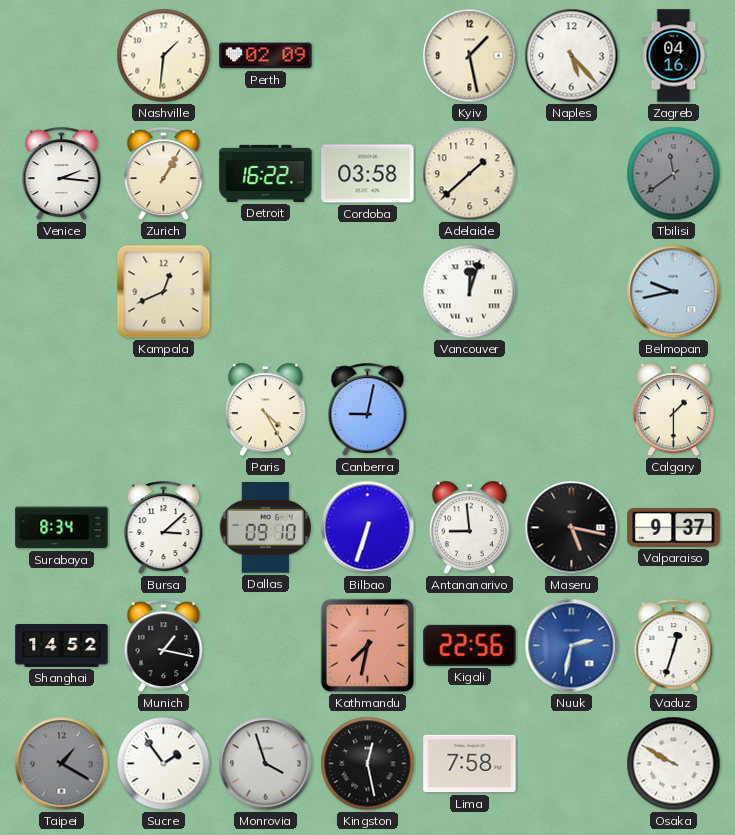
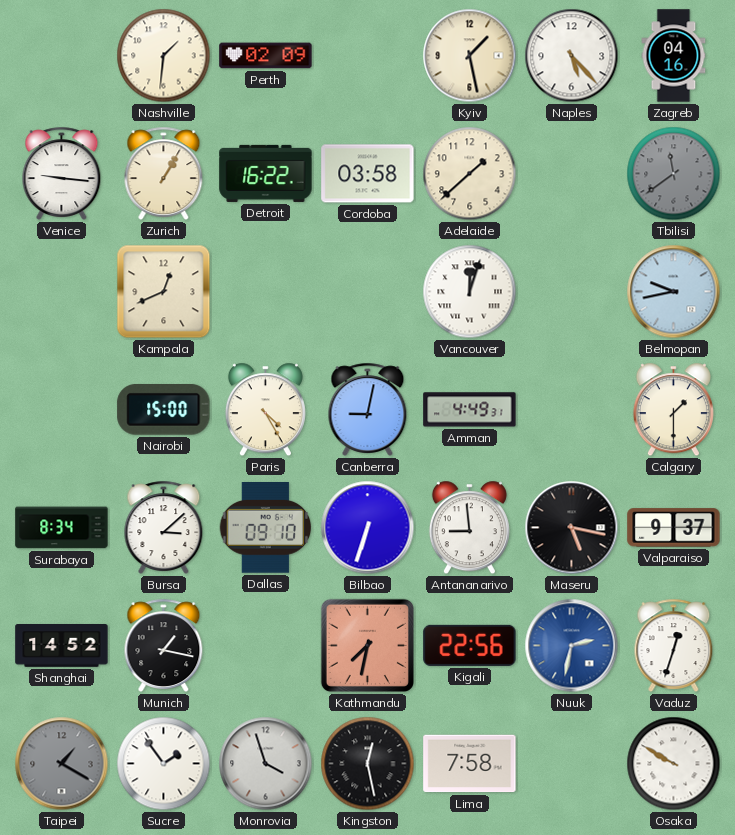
Venice: 2:16 -> 9:16 (62, 173)
Nairobi: none -> 15:00 (164, 410)
Amman: none -> 4:49 (470, 410)
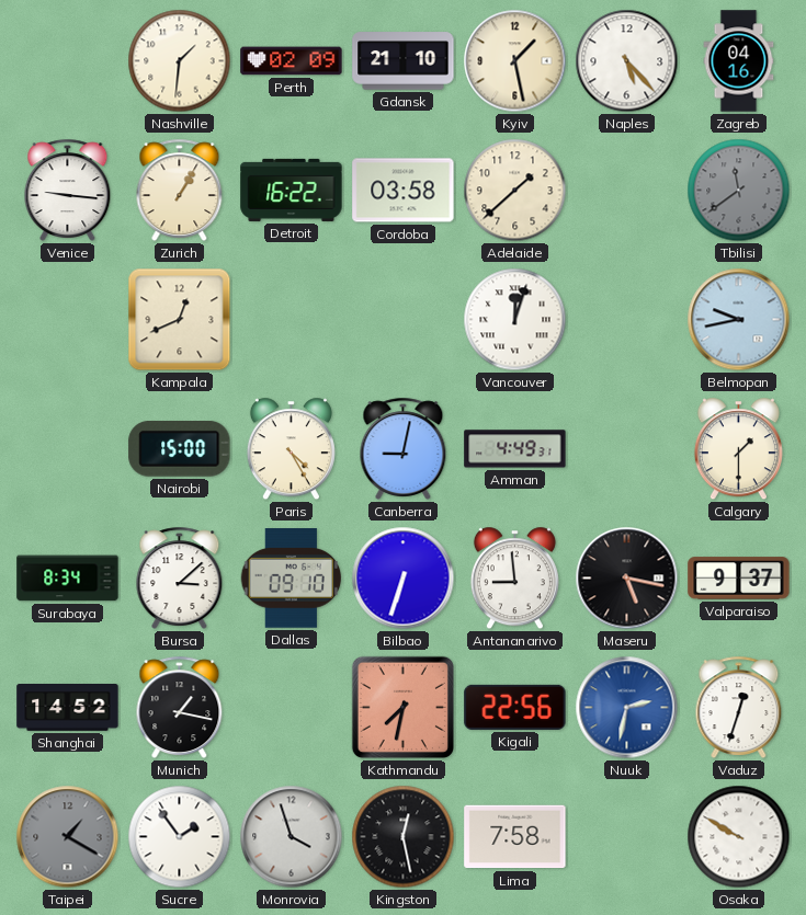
Gdansk: none -> 21:10 (404, 61)
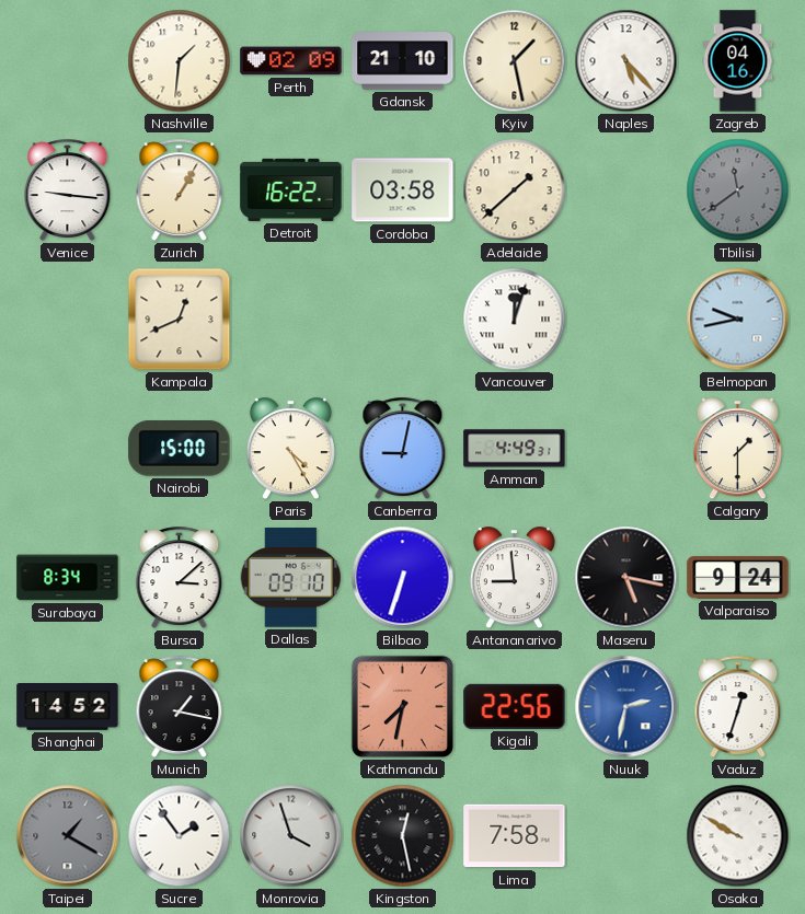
Valparaiso: 9:37 -> 9:24 (738, 578)
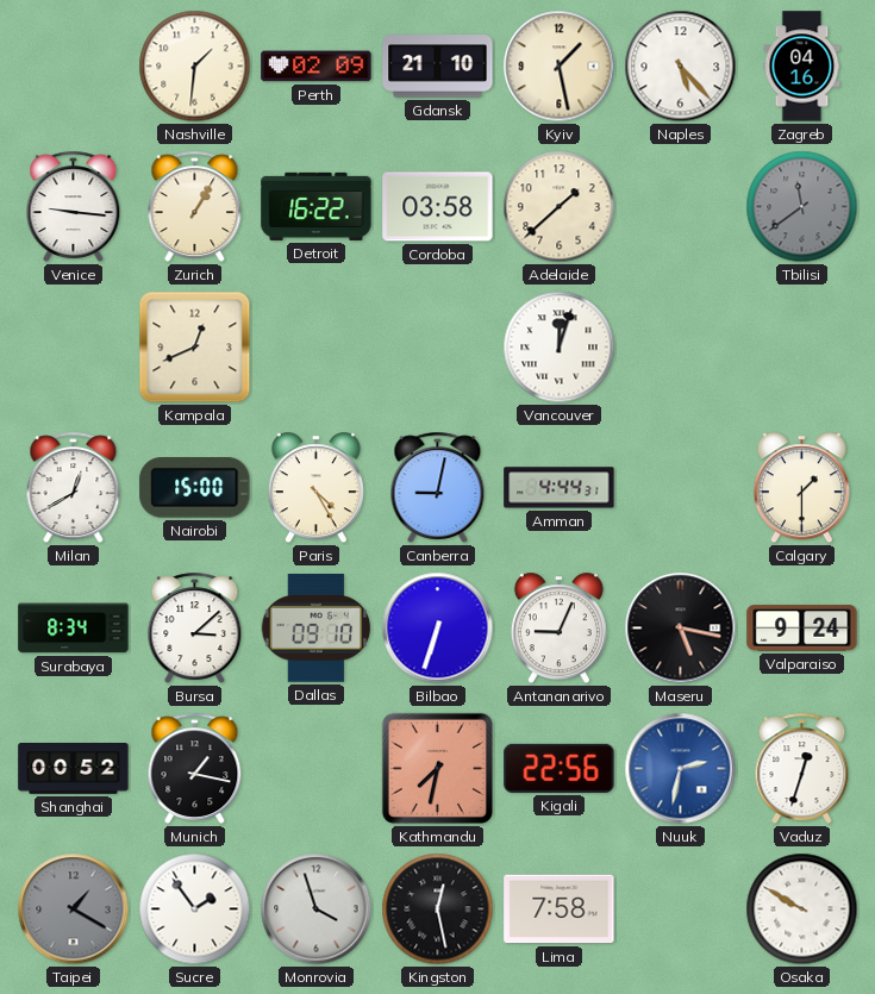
Belmopan: 9:43 -> none (738, 320)
Milan: none -> 12:40 (74, 487)
Amman: 4:49 -> 4:44 (560, 488)
Antananarivo: 8:59 -> 9:04 (558, 629)
Shanghai: 14:52 -> 00:52 (74, 769)
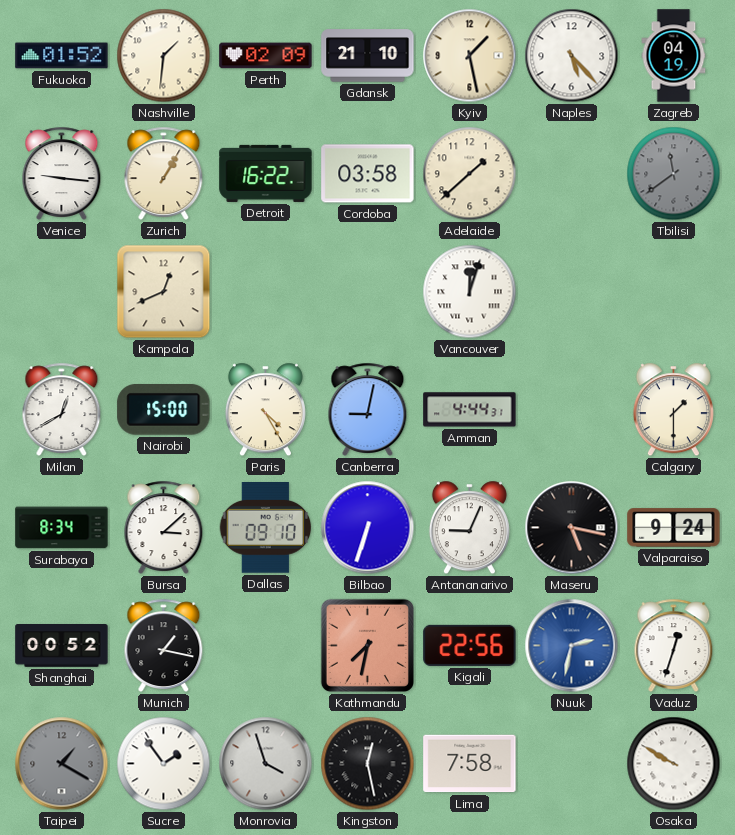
Fukuoka: none -> 01:52 (62, 56)
Zagreb: 04:16 -> 04:19 (674, 56)
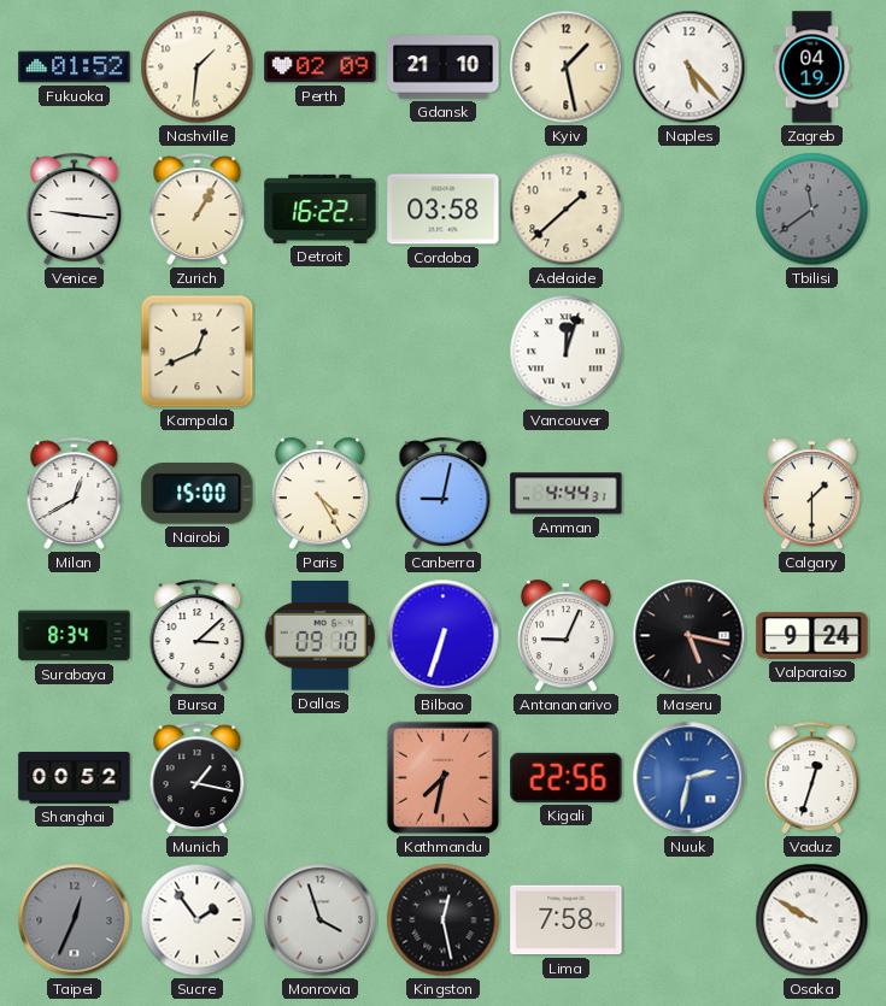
Taipei: 1:20 -> 12:34 (75, 920)
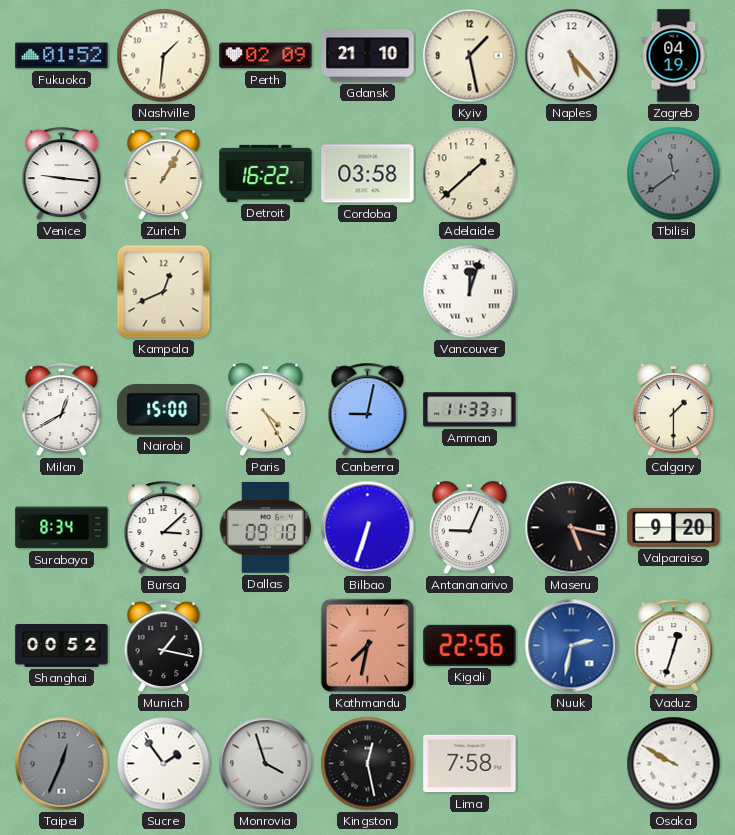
Amman: 4:44 -> 11:33 (470, 410)
Valparaiso: 9:24 -> 9:20 (674, 528)
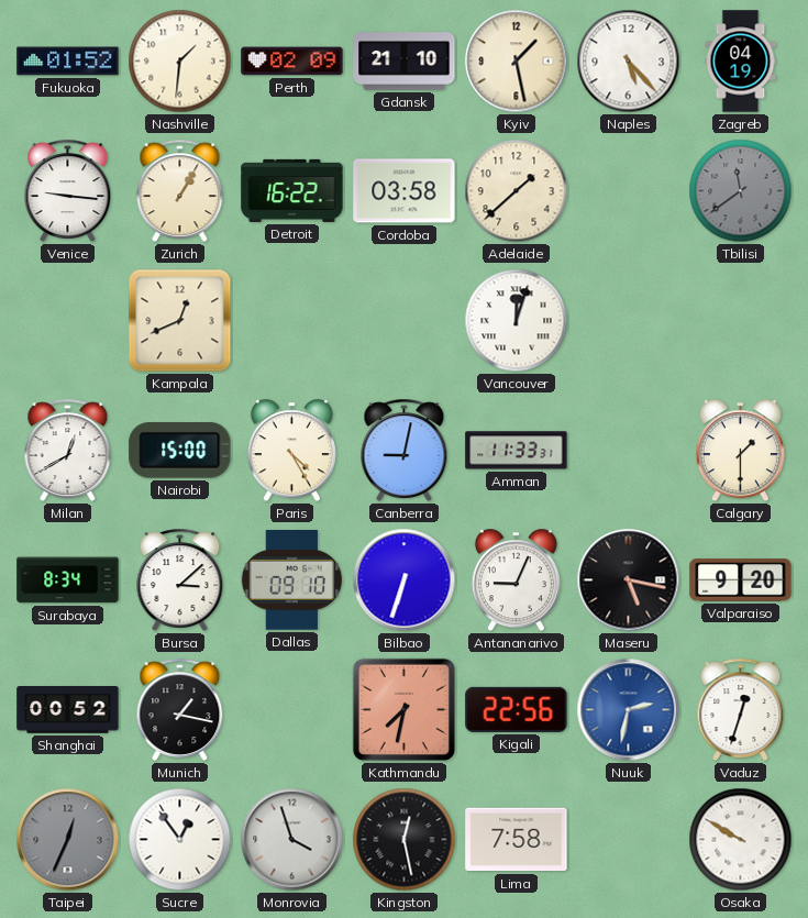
Sucre: 1:54 -> 12:54 (180, 840)
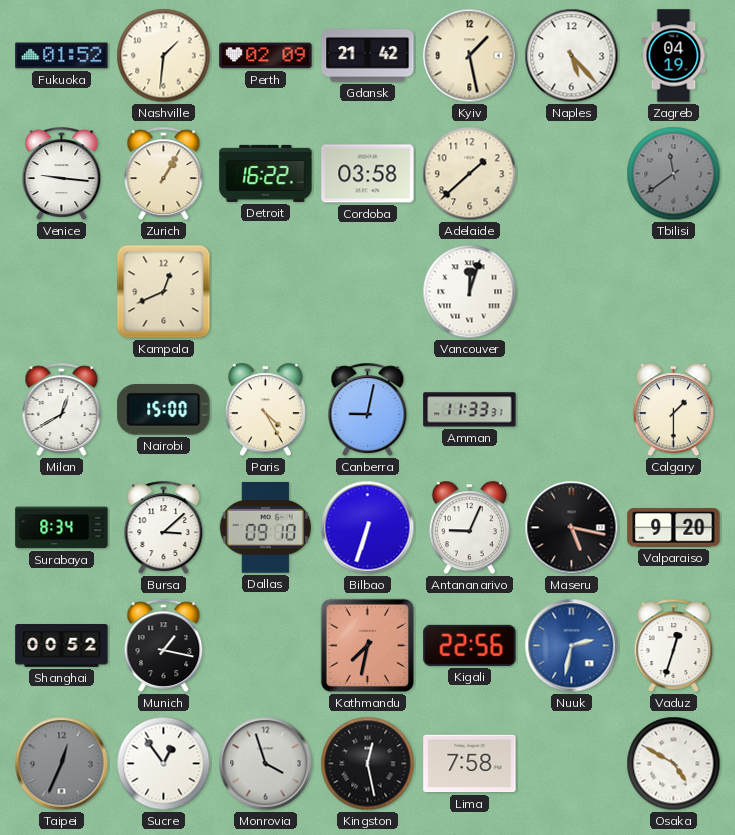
Gdansk: 21:10 -> 21:42 (368, 56)
Osaka: 9:50 -> 4:50 (674, 764)
